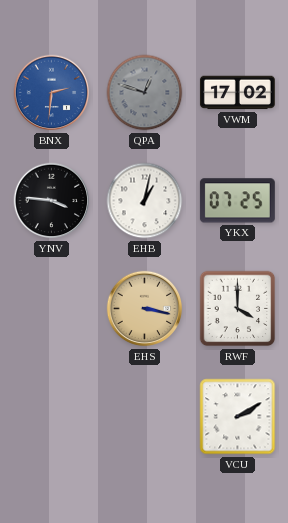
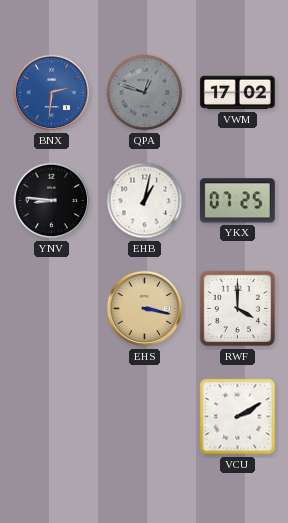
YNV: 3:46 -> 8:46 (52, 201)
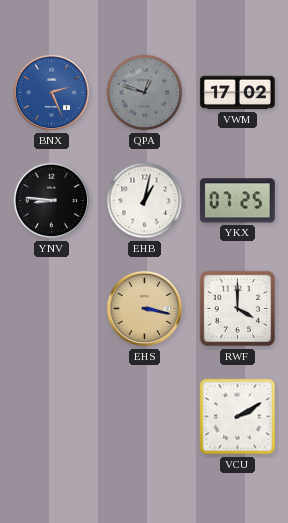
BNX: 2:31 -> 2:26 (52, 93)
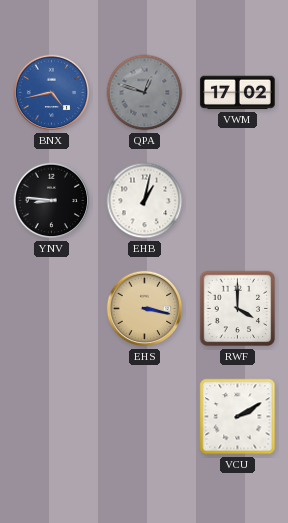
BNX: 2:26 -> 4:43 (52, 93)
YKX: 07:25 -> none (237, 201)
